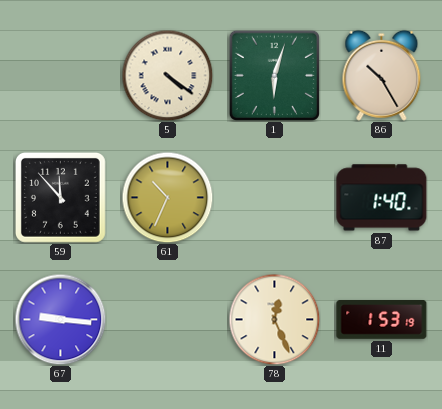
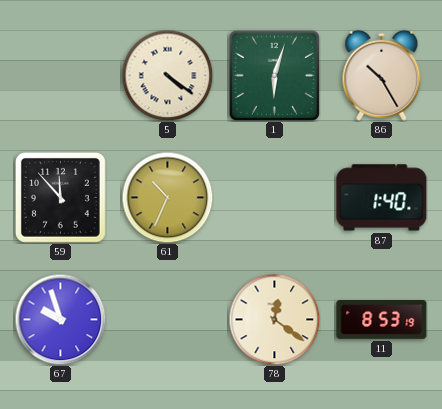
67: 9:16 -> 9:57 (60, 319)
78: 12:26 -> 12:21 (274, 319)
11: 1:53 -> 8:53 (382, 320)
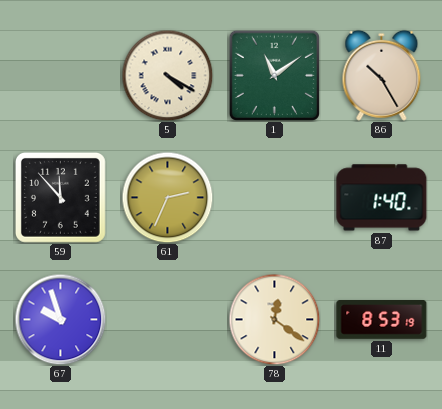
5: 4:21 -> 4:20 (167, 75)
1: 6:03 -> 11:09 (274, 75)
61: 10:34 -> 2:34 (167, 197)
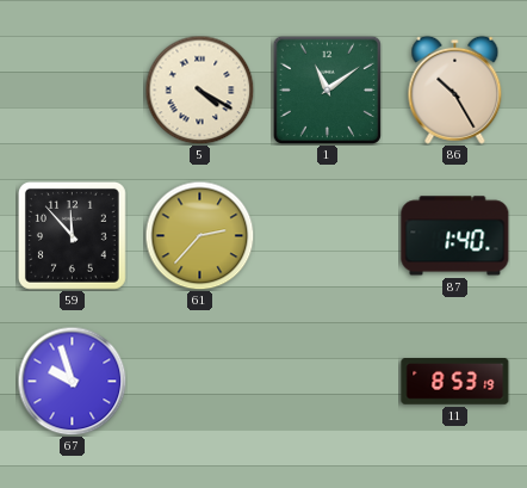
61: 2:34 -> 2:37 (199, 235)
78: 12:21 -> none (274, 319)
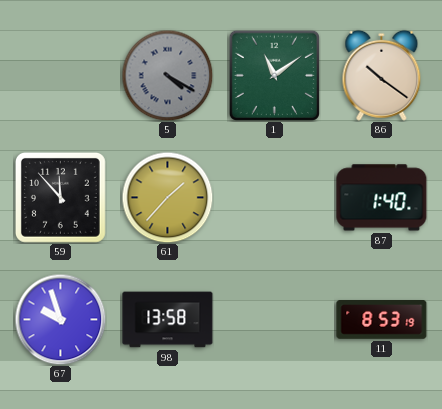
5 dial: cream -> grey (167, 75)
86: 10:25 -> 10:21 (382, 75)
61: 2:37 -> 1:37 (167, 197)
98: none -> 13:58 (168, 320)
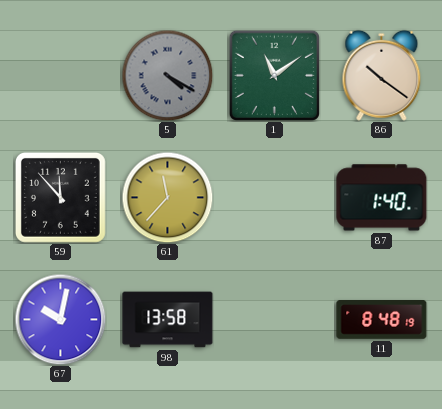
61: 1:37 -> 11:37 (167, 197)
67: 9:57 -> 10:02 (60, 319)
11: 8:53 -> 8:48 (382, 320)
